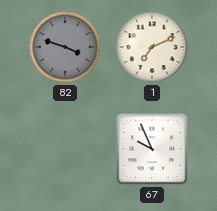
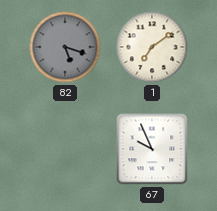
82: 3:48 -> 5:18 (65, 47)
1: 7:11 -> 7:09 (152, 47)
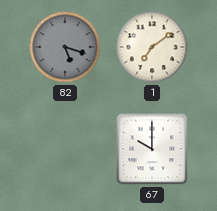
67: 9:56 -> 10:00 (152, 149)
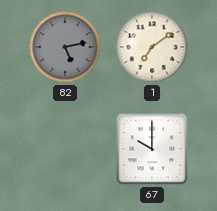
82: 5:18 -> 5:13 (65, 47)
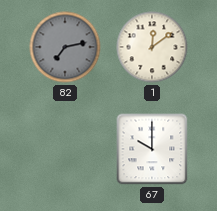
82: 5:13 -> 7:13 (65, 47)
1: 7:09 -> 12:09 (152, 47)
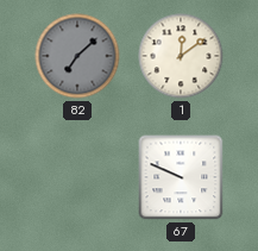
82: 7:13 -> 7:08 (77, 56)
67: 10:00 -> 9:49 (181, 177)
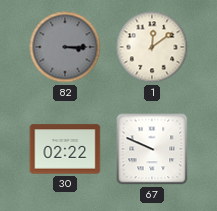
82: 7:08 -> 3:15 (65, 47)
30: none -> 02:22 (65, 149)
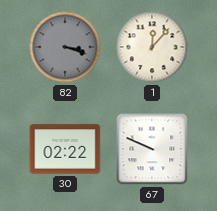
82: 3:15 -> 3:18 (65, 47)
1: 12:09 -> 12:07 (152, 47)
